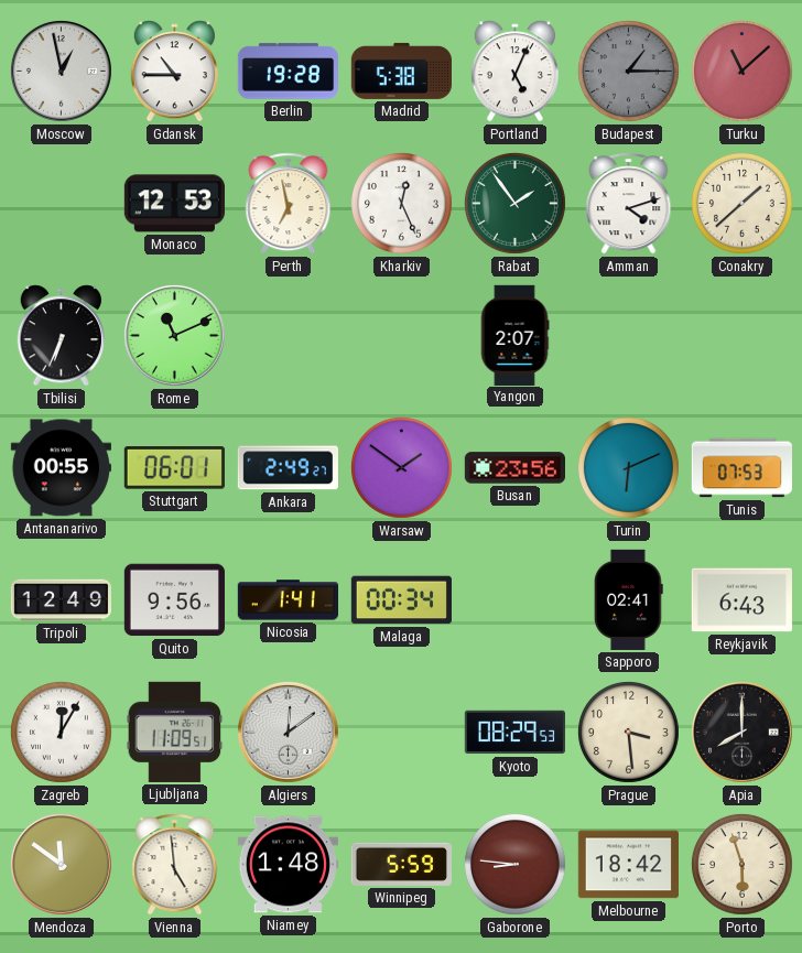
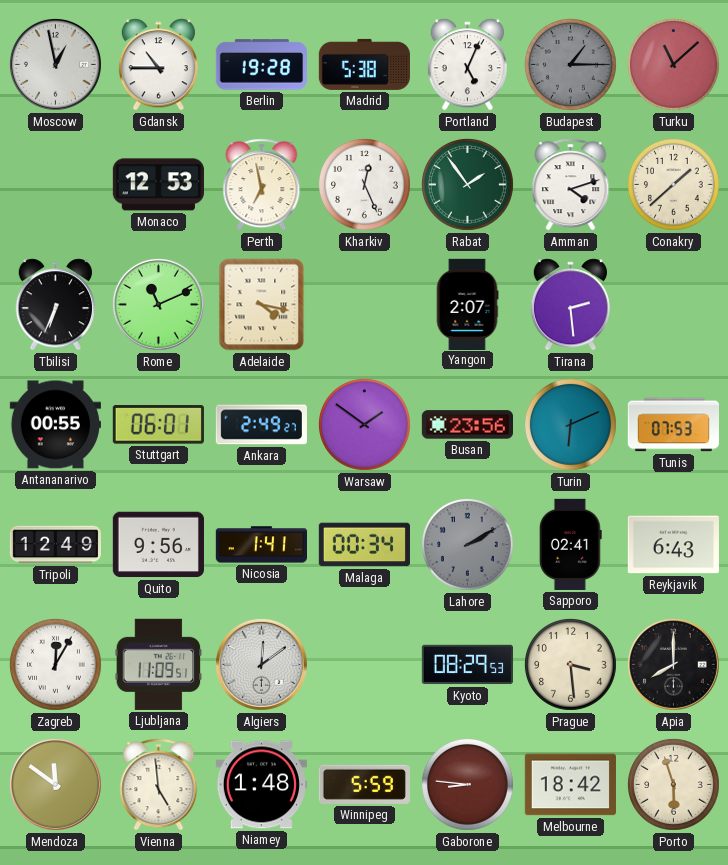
Adelaide: none -> 4:17 (262, 305)
Tirana: none -> 2:29 (570, 305)
Lahore: none -> 2:10 (468, 545)
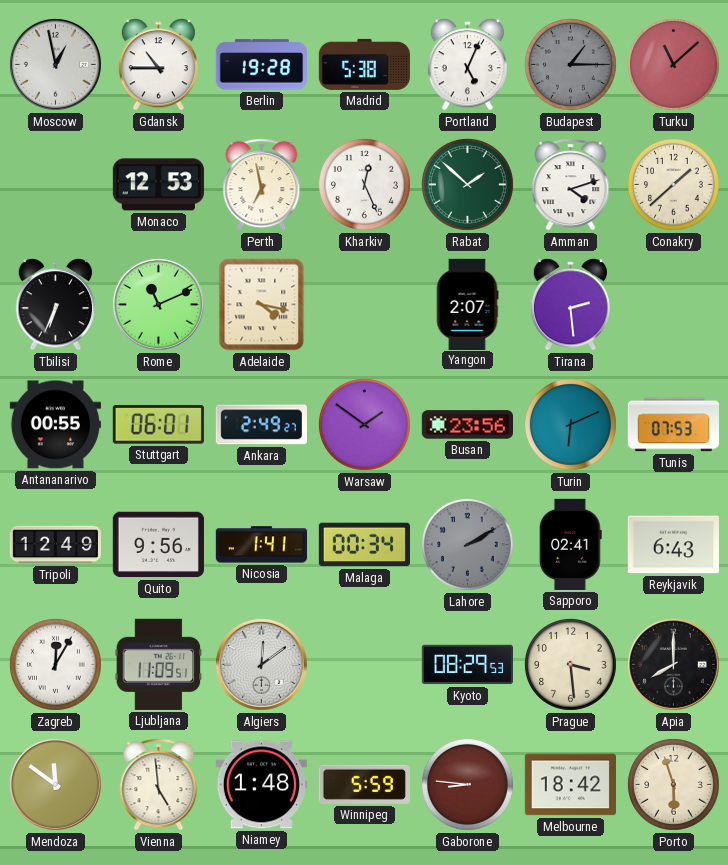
Rabat: 1:54 -> 1:52 (468, 185)
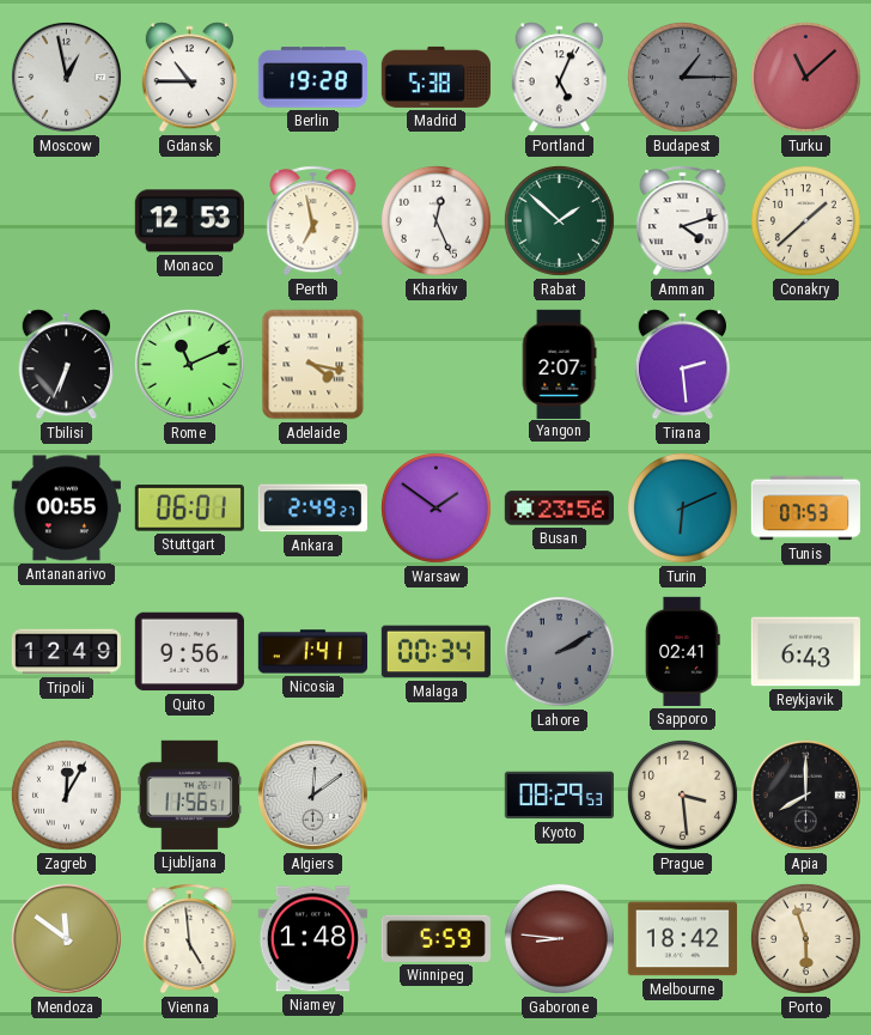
Ljubljana: 11:09 -> 11:56 (190, 794)
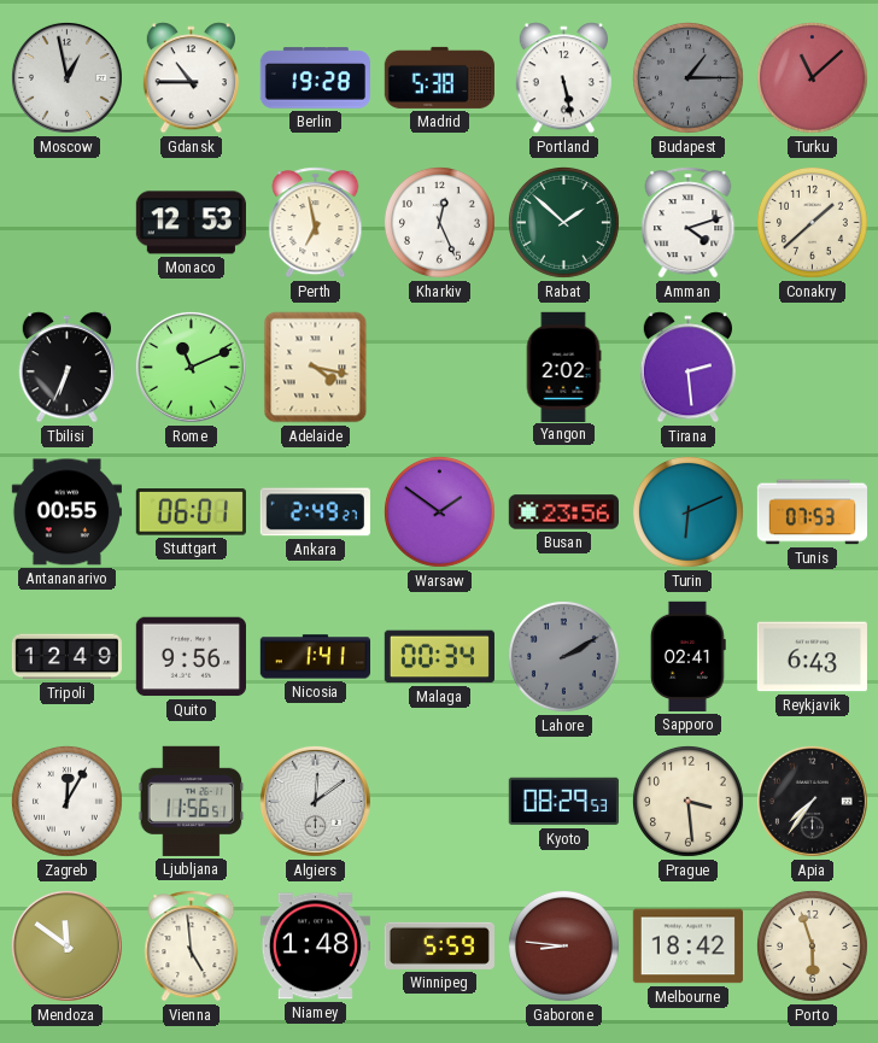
Portland: 5:04 -> 5:28 (563, 78)
Yangon: 2:07 -> 2:02 (563, 367)
Apia: 8:00 -> 7:36 (812, 801)
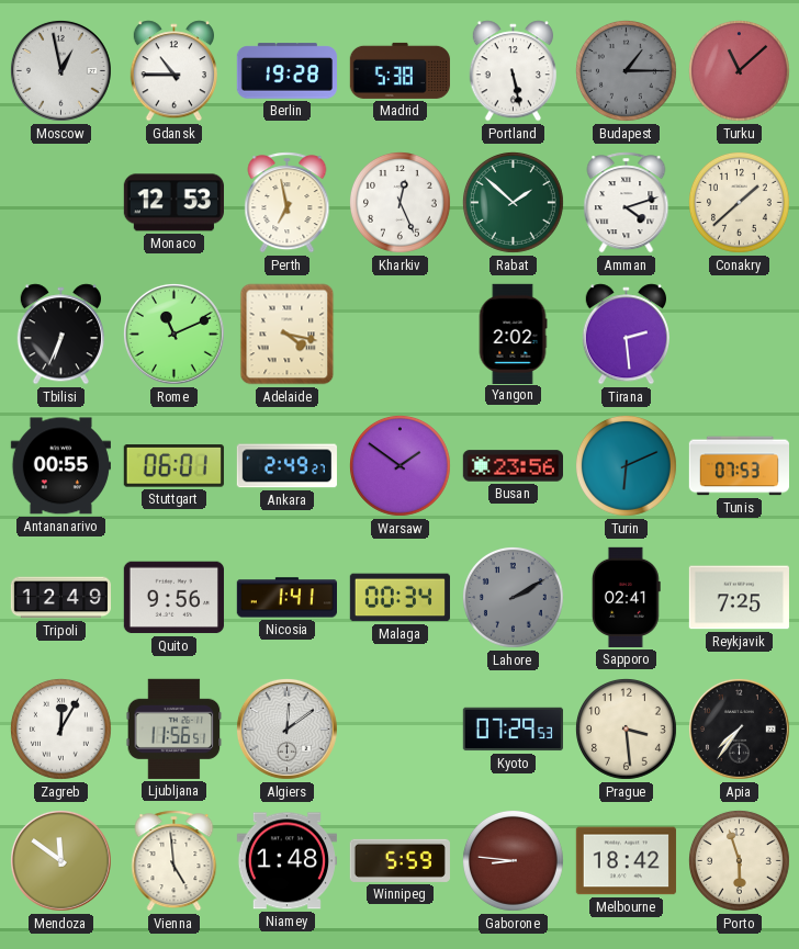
Reykjavik: 6:43 -> 7:25 (739, 598)
Kyoto: 08:29 -> 07:29 (513, 730)
